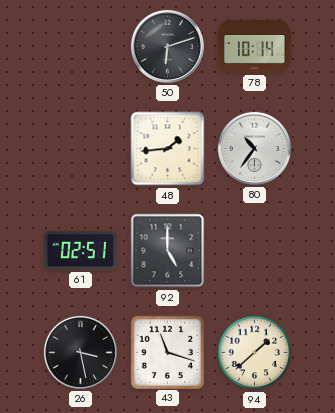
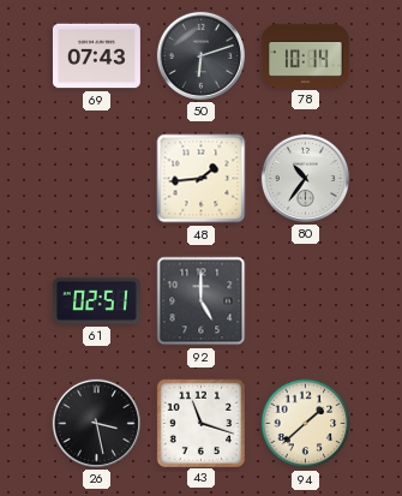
69: none -> 07:43 (96, 56)
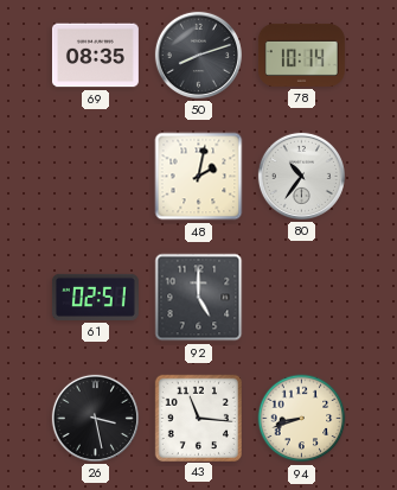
69: 07:43 -> 08:35 (95, 56)
50: 6:12 -> 8:12 (198, 55)
48: 1:44 -> 2:02 (199, 177)
43: 11:18 -> 11:16 (198, 418)
94: 1:38 -> 8:42 (302, 419)
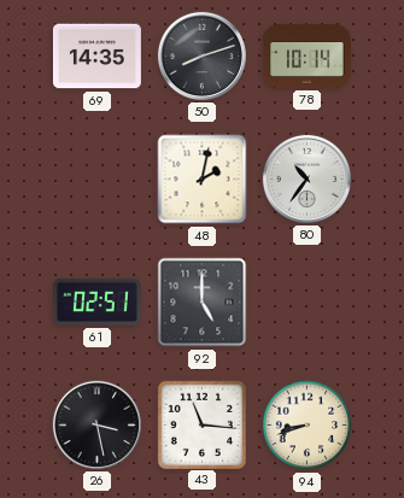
69: 08:35 -> 14:35 (96, 57)
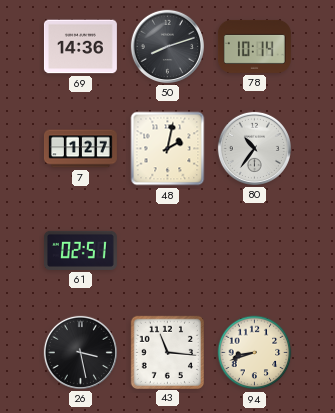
69: 14:35 -> 14:36 (80, 47)
7: none -> 1:27 (80, 149)
92: 5:00 -> none (203, 303)
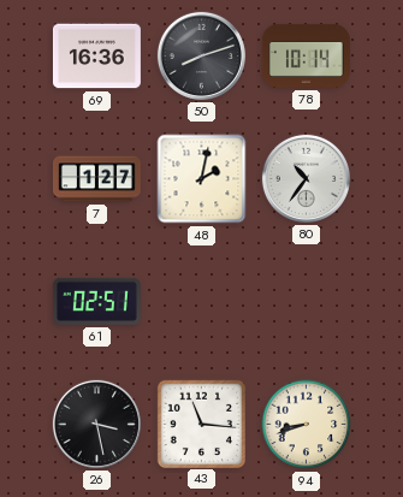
69: 14:36 -> 16:36 (96, 57)
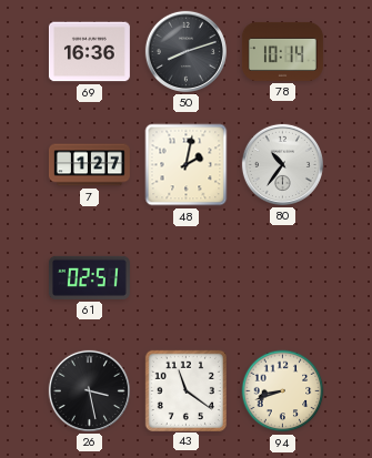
43: 11:16 -> 11:21 (185, 390)
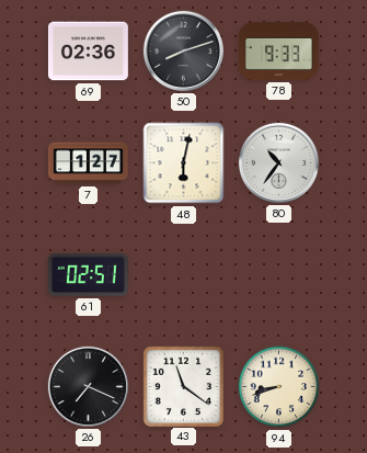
69: 16:36 -> 02:36 (88, 52)
78: 10:14 -> 9:33 (278, 50)
48: 2:02 -> 6:02 (184, 163)
26: 3:28 -> 7:19 (88, 386)
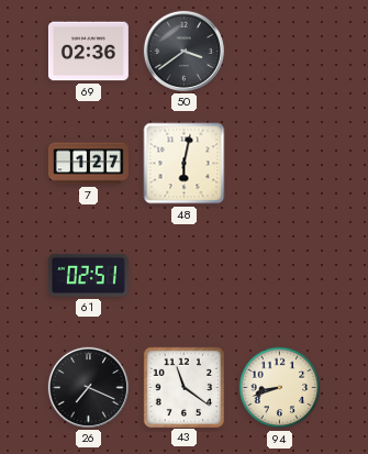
50: 8:12 -> 3:39 (183, 51)
78: 9:33 -> none (278, 50)
80: 10:36 -> none (278, 162)
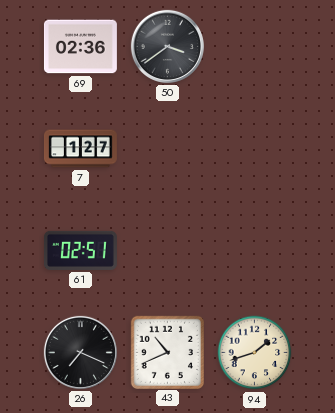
48: 6:02 -> none (185, 164)
43: 11:21 -> 10:41 (167, 352)
94: 8:42 -> 1:42 (255, 353)
